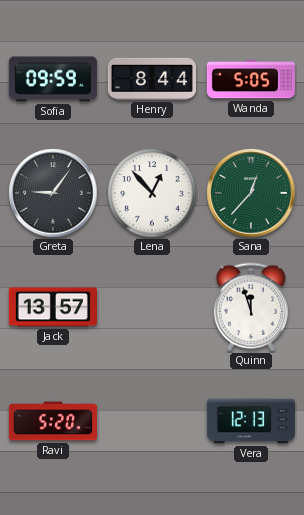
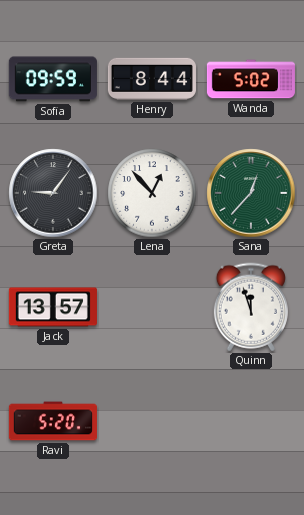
Wanda: 5:05 -> 5:02 (251, 79)
Vera: 12:13 -> none (251, 421)
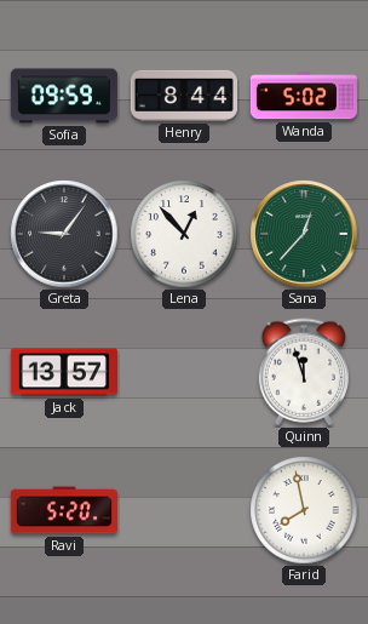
Farid: none -> 7:58 (304, 510)
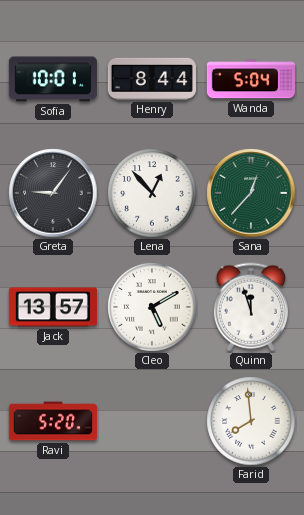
Sofia: 09:59 -> 10:01 (53, 79)
Wanda: 5:02 -> 5:04 (251, 79)
Cleo: none -> 5:10 (152, 307)
Farid: 7:58 -> 7:59 (251, 421)
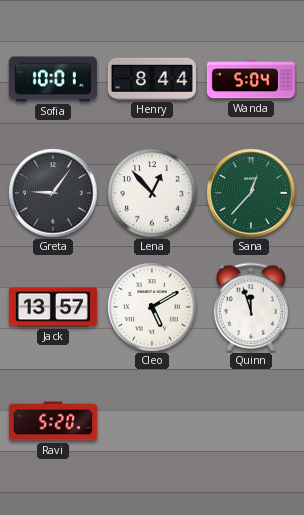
Farid: 7:59 -> none (251, 421)
